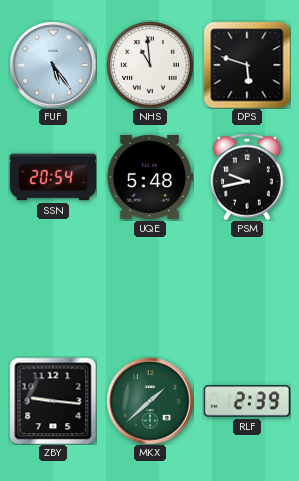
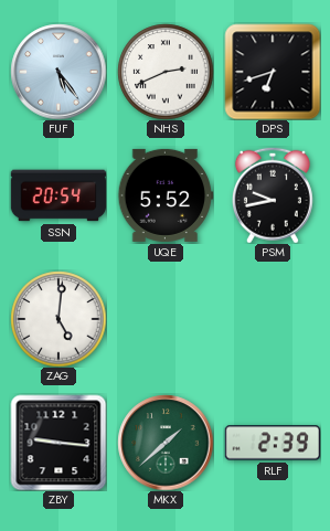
NHS: 10:59 -> 2:41 (166, 72)
DPS: 5:48 -> 6:42 (273, 72)
UQE: 5:48 -> 5:52 (166, 195)
ZAG: none -> 5:01 (58, 319)
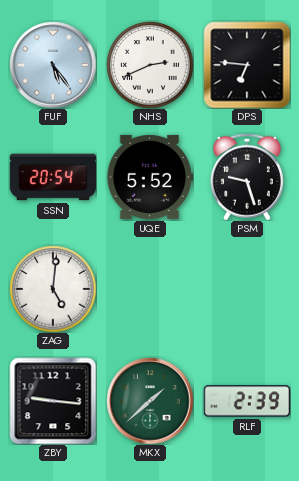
DPS: 6:42 -> 6:46 (247, 65)
PSM: 9:43 -> 9:27 (247, 177)
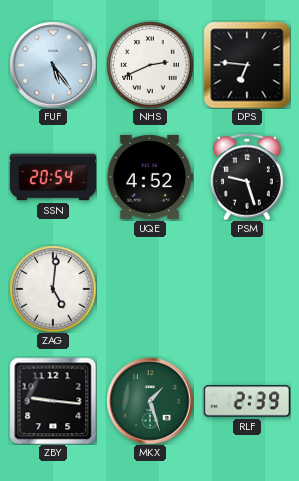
UQE: 5:52 -> 4:52 (150, 177)
MKX: 1:38 -> 1:27 (150, 401)
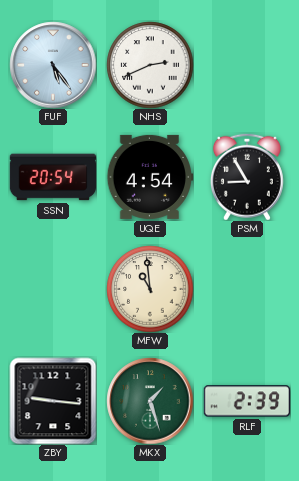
DPS: 6:46 -> none (247, 65)
UQE: 4:52 -> 4:54 (150, 177)
PSM: 9:27 -> 8:55 (247, 177)
ZAG: 5:01 -> none (53, 289)
MFW: none -> 10:59 (150, 289)
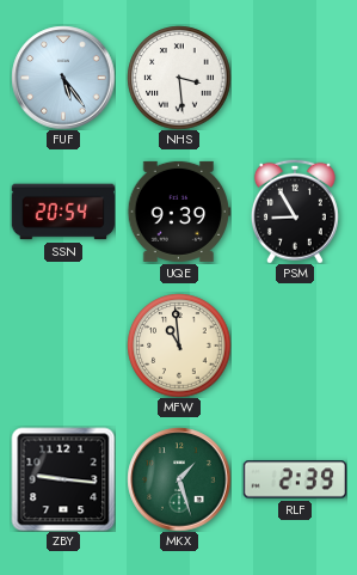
NHS: 2:41 -> 3:29 (179, 78)
UQE: 4:54 -> 9:39 (179, 212)
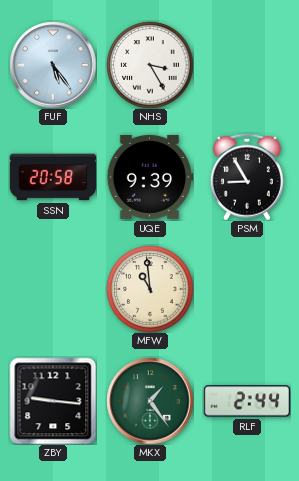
NHS: 3:29 -> 3:25 (150, 65)
SSN: 20:54 -> 20:58 (53, 177)
MKX: 1:27 -> 1:24 (150, 401)
RLF: 2:39 -> 2:44 (247, 401)
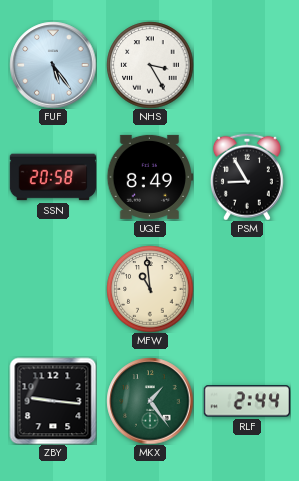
UQE: 9:39 -> 8:49 (150, 177)
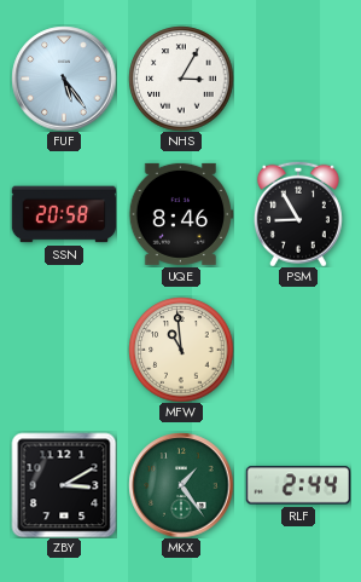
NHS: 3:25 -> 3:05 (181, 79)
UQE: 8:49 -> 8:46 (181, 214)
ZBY: 9:16 -> 3:10 (64, 485)
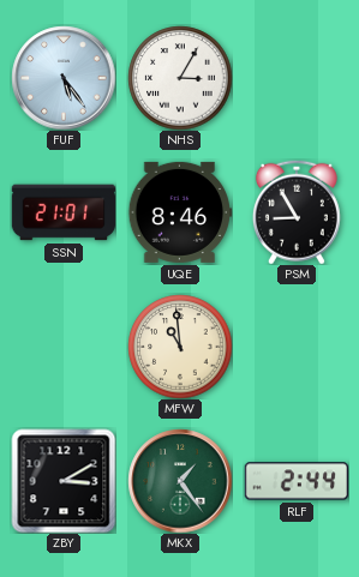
SSN: 20:58 -> 21:01 (64, 212)
